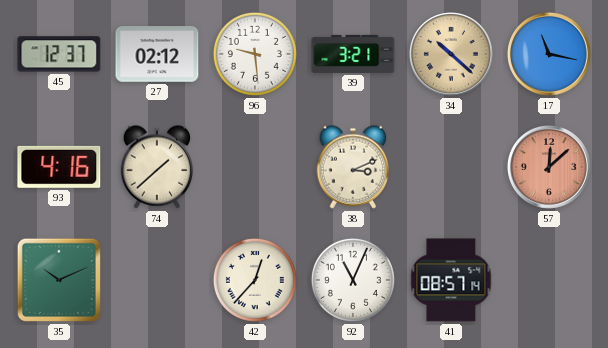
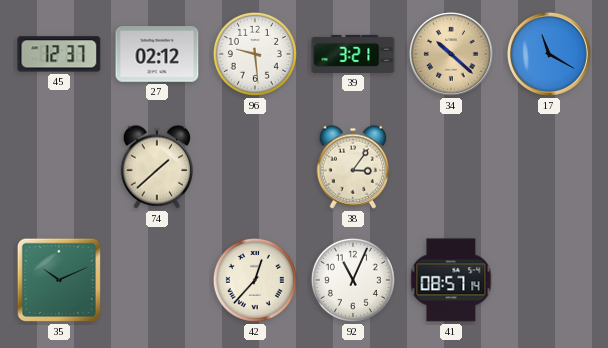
17: 11:17 -> 11:20 (549, 54)
93: 4:16 -> none (59, 167)
38: 3:11 -> 3:06 (353, 167)
57: 12:08 -> none (549, 167)
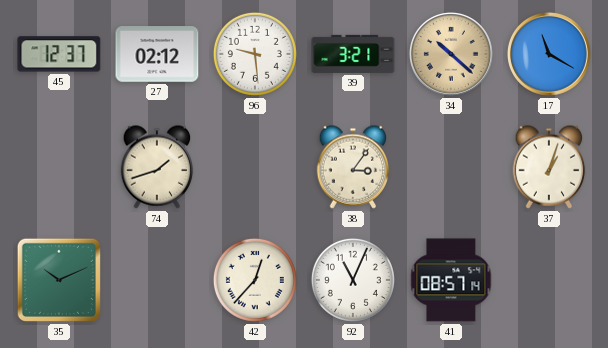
74: 1:38 -> 1:42 (157, 167)
37: none -> 1:03 (549, 167)
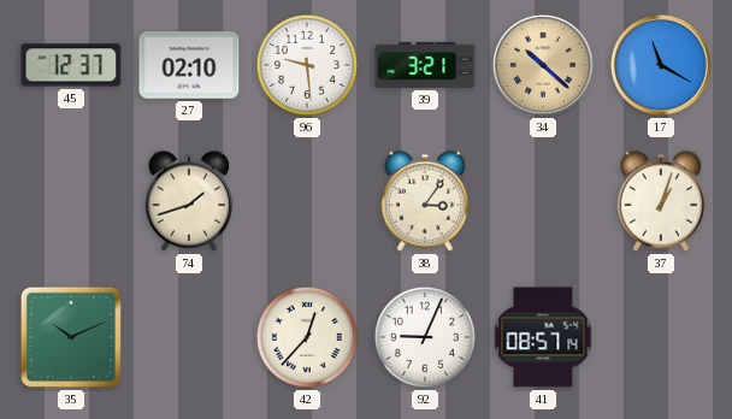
27: 02:12 -> 02:10 (189, 65)
92: 11:04 -> 9:04 (425, 337)
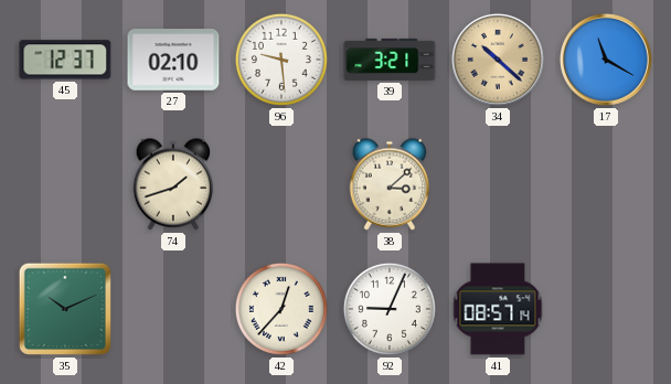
38: 3:06 -> 3:08 (390, 184)
37: 1:03 -> none (661, 201)
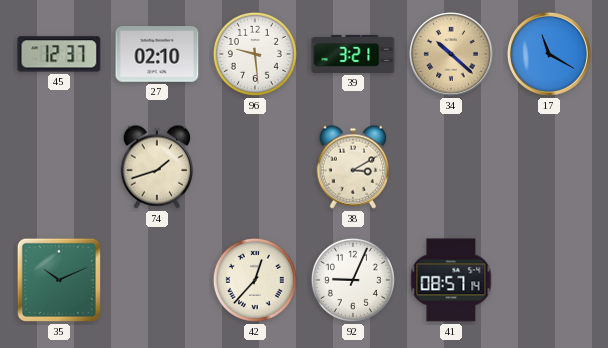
38: 3:08 -> 3:10 (353, 167)
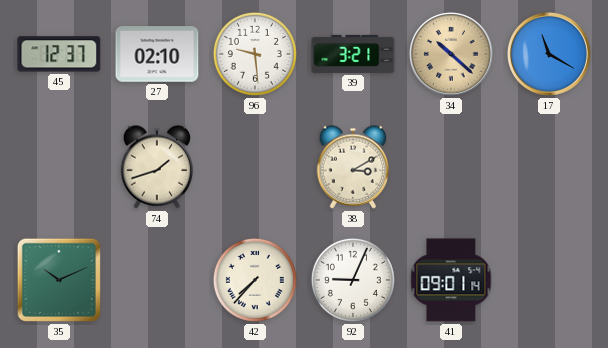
42: 12:37 -> 7:37 (255, 280)
41: 08:57 -> 09:01 (451, 280)
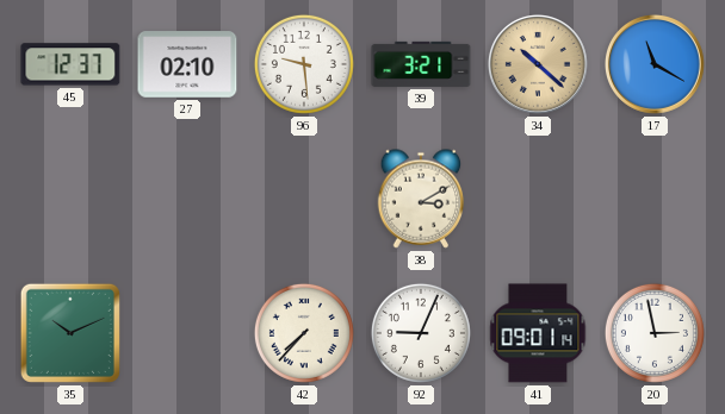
74: 1:42 -> none (157, 167)
20: none -> 2:58 (655, 333)
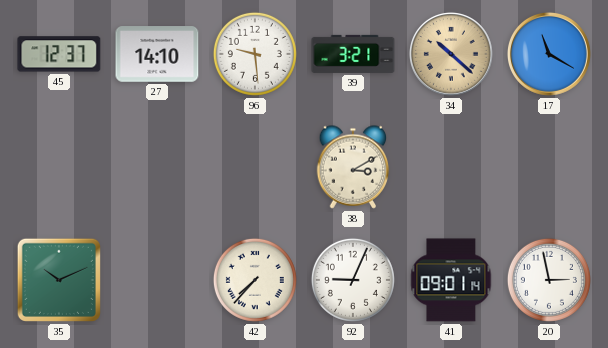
27: 02:10 -> 14:10 (157, 54)
